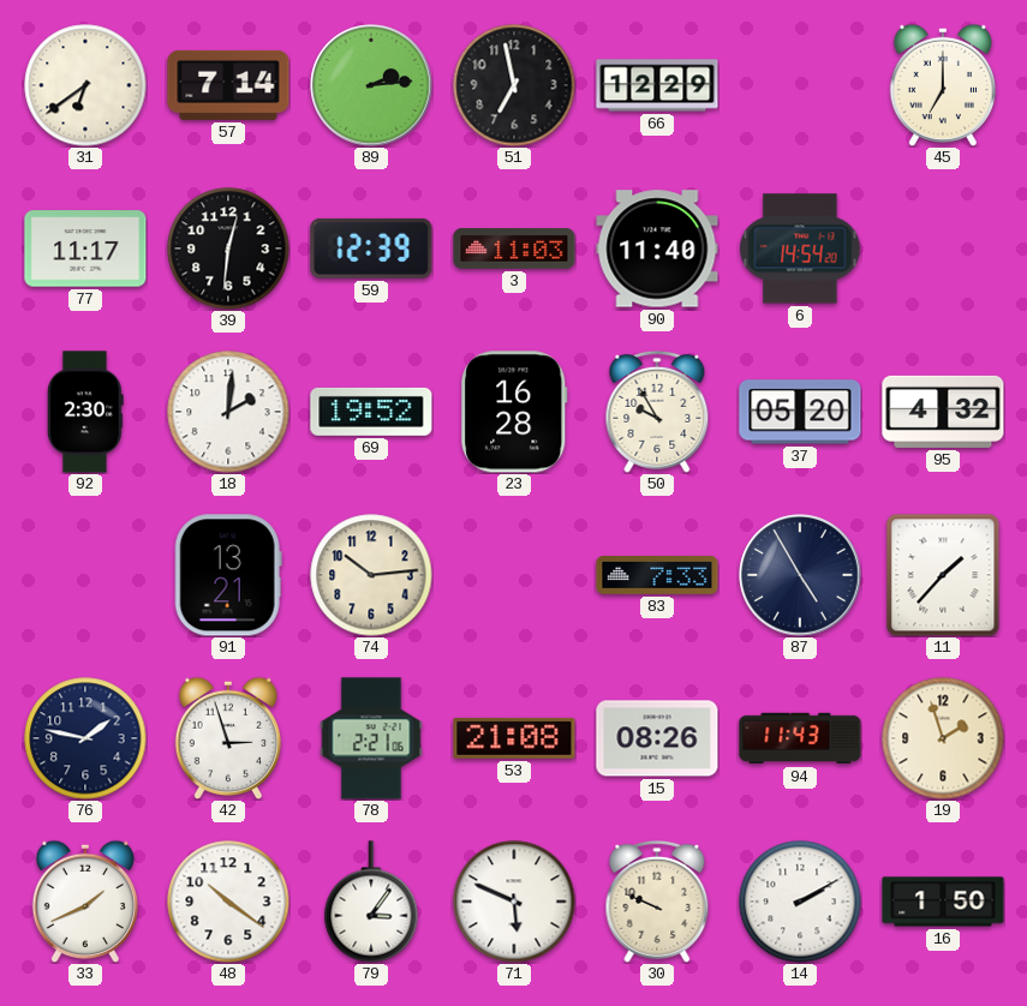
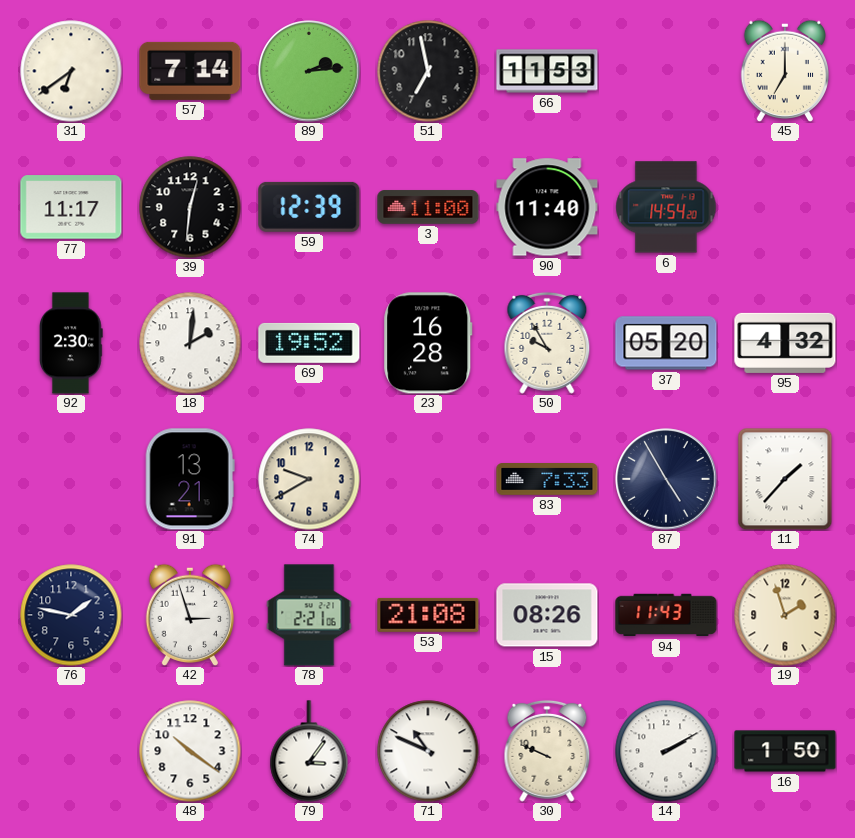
66: 12:29 -> 11:53 (547, 71)
3: 11:03 -> 11:00 (428, 207)
74: 10:14 -> 9:40 (309, 479)
33: 1:41 -> none (84, 902)
71: 5:49 -> 10:49 (428, 751)
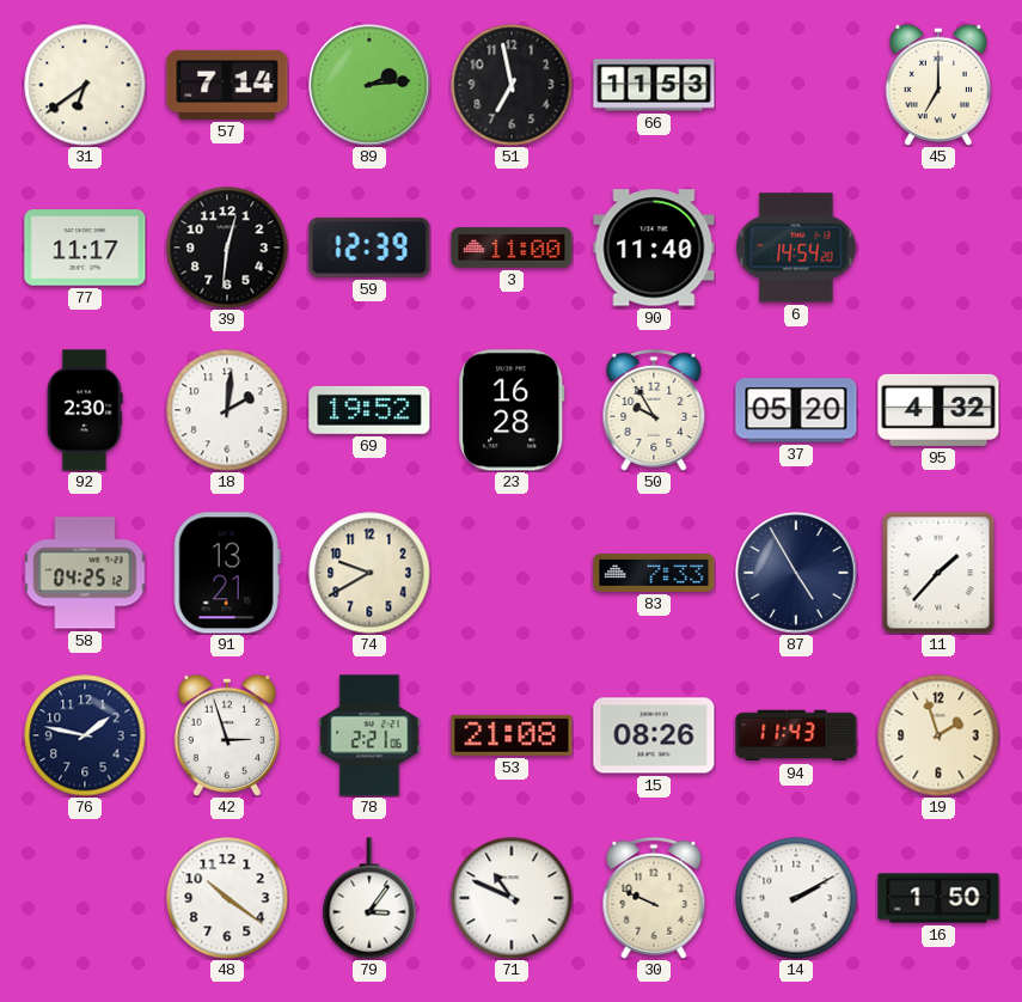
58: none -> 04:25 (85, 573)
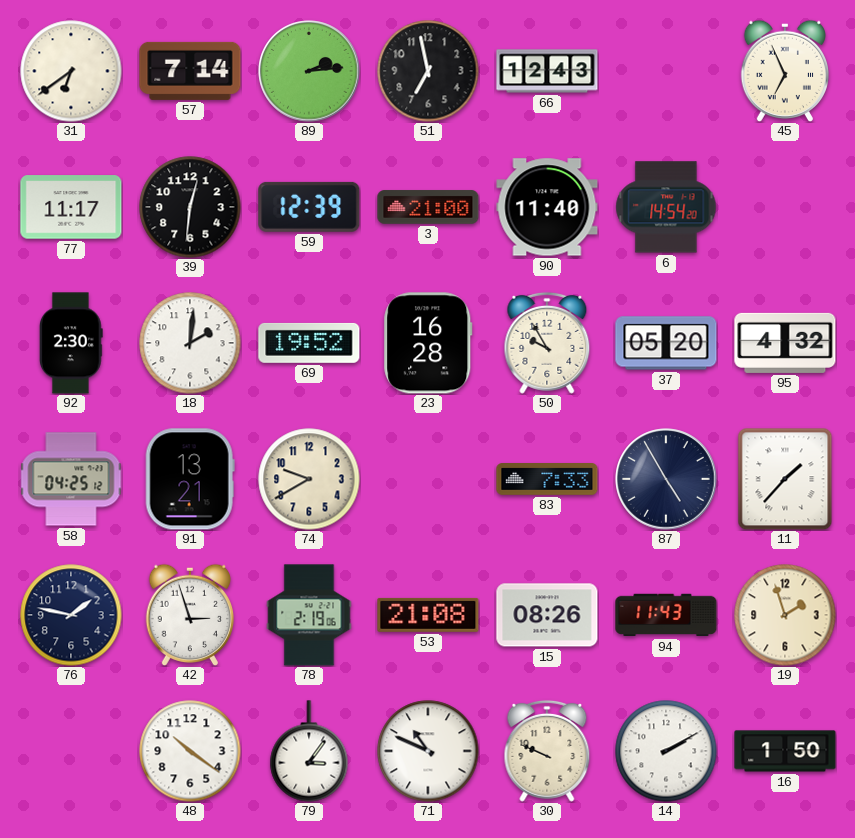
66: 11:53 -> 12:43 (547, 71)
45: 7:00 -> 6:56 (784, 71)
3: 11:00 -> 21:00 (428, 207)
78: 2:21 -> 2:19 (309, 615)
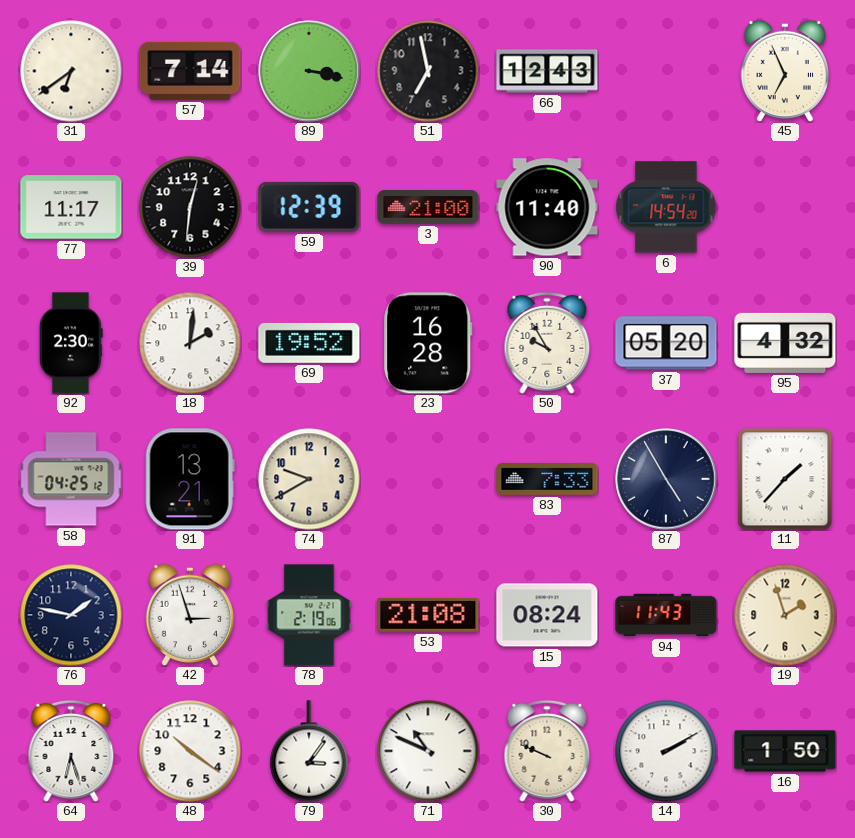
89: 2:14 -> 3:17 (309, 71)
15: 08:26 -> 08:24 (547, 615)
64: none -> 6:27 (71, 751)
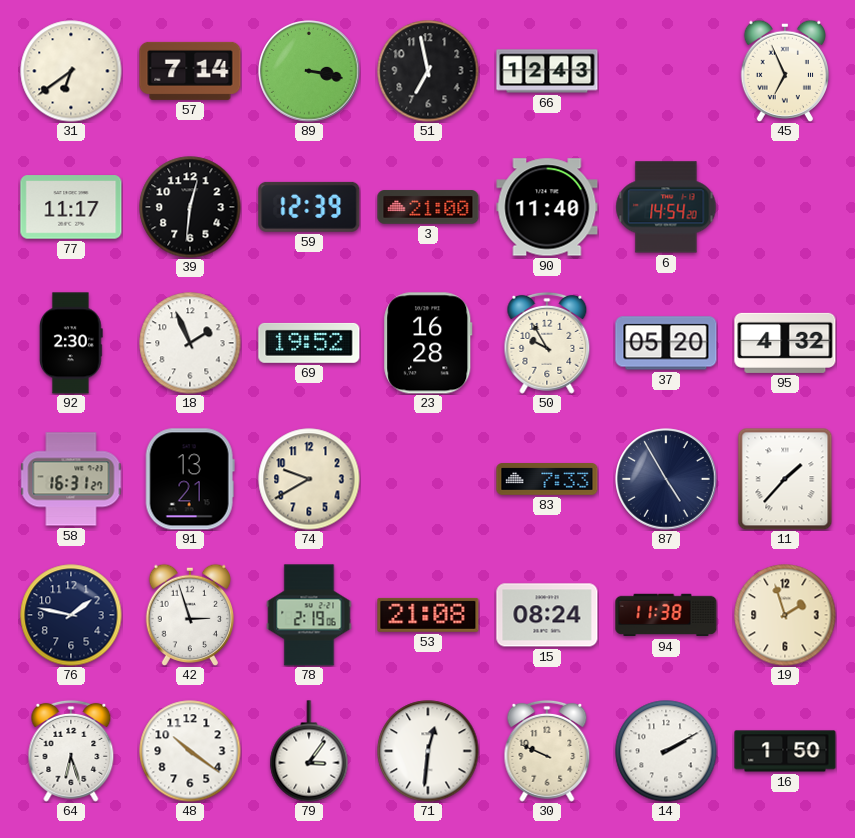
18: 2:01 -> 1:56 (190, 343)
58: 04:25 -> 16:31 (71, 479)
94: 11:43 -> 11:38 (666, 615)
71: 10:49 -> 12:31 (428, 751)
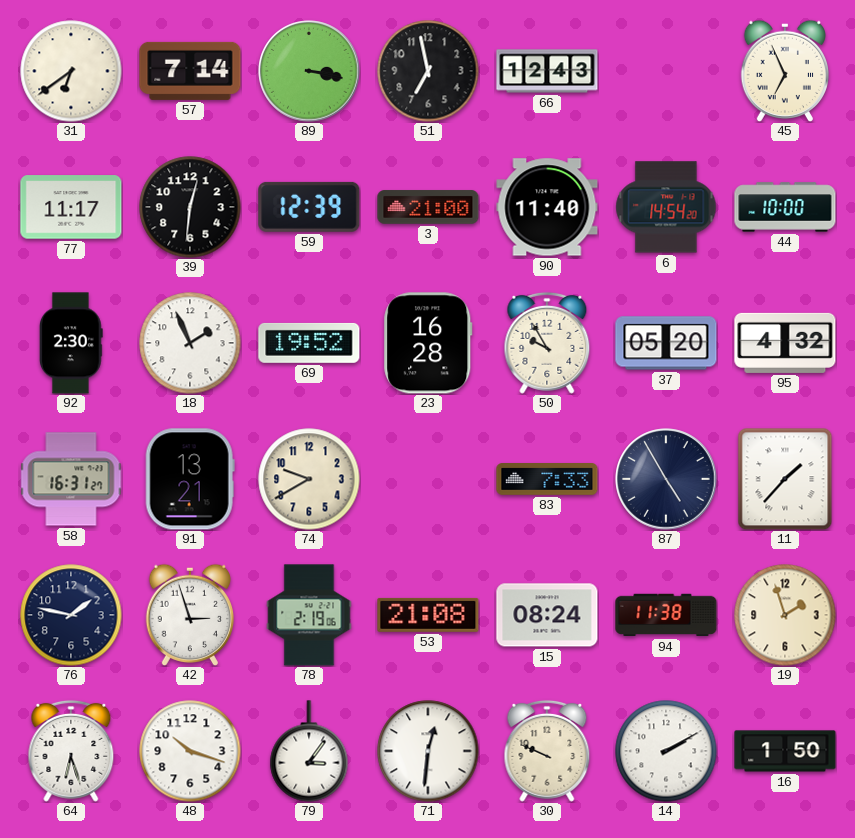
44: none -> 10:00 (785, 207)
48: 10:21 -> 10:18 (190, 751)
